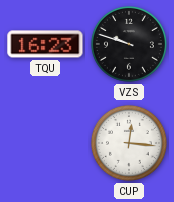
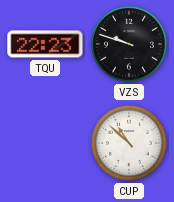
TQU: 16:23 -> 22:23 (45, 44)
CUP: 12:16 -> 10:52 (129, 143)
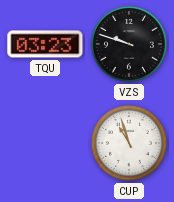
TQU: 22:23 -> 03:23 (45, 44)
CUP: 10:52 -> 10:57 (129, 143)
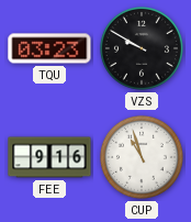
VZS: 9:48 -> 9:50 (142, 48)
FEE: none -> 9:16 (49, 157)
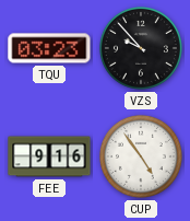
VZS: 9:50 -> 9:53 (141, 48)
CUP: 10:57 -> 4:54 (141, 156)
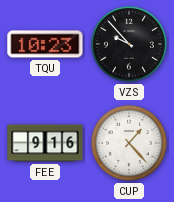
TQU: 03:23 -> 10:23 (45, 44)
CUP: 4:54 -> 1:23 (129, 143)
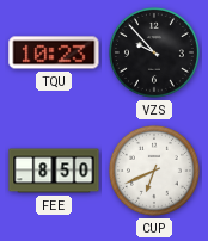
FEE: 9:16 -> 8:50 (54, 171)
CUP: 1:23 -> 6:41 (154, 171)
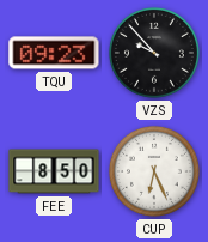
TQU: 10:23 -> 09:23 (54, 53)
CUP: 6:41 -> 6:26 (154, 171)
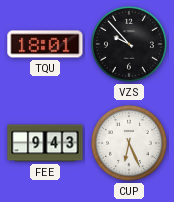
TQU: 09:23 -> 18:01 (45, 44)
FEE: 8:50 -> 9:43 (45, 143)
